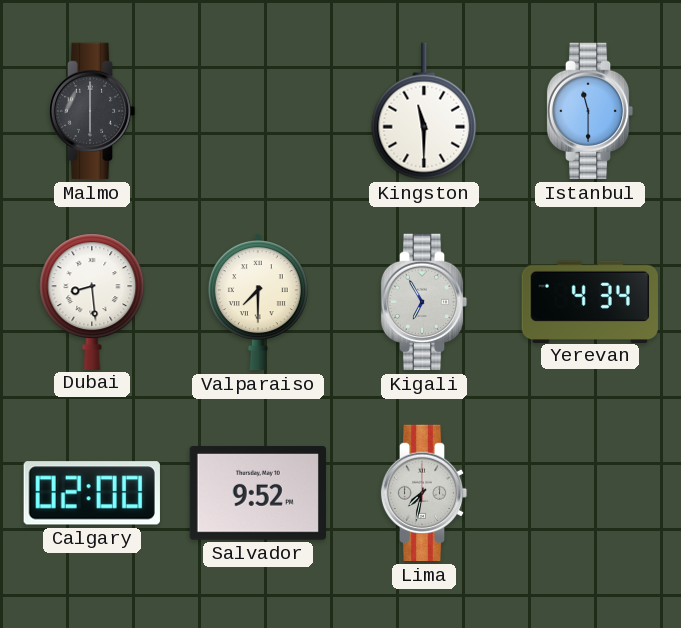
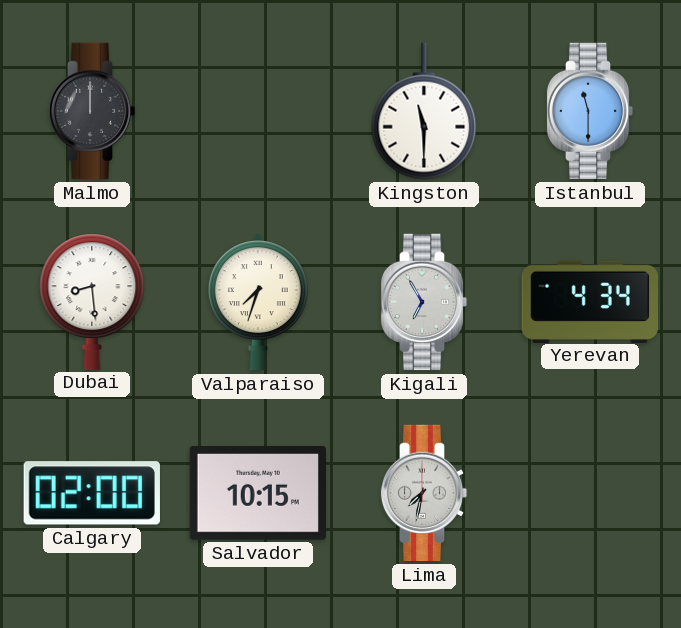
Malmo: 6:00 -> 12:00 (92, 111)
Valparaiso: 7:30 -> 7:33 (258, 302)
Salvador: 9:52 -> 10:15 (257, 494)
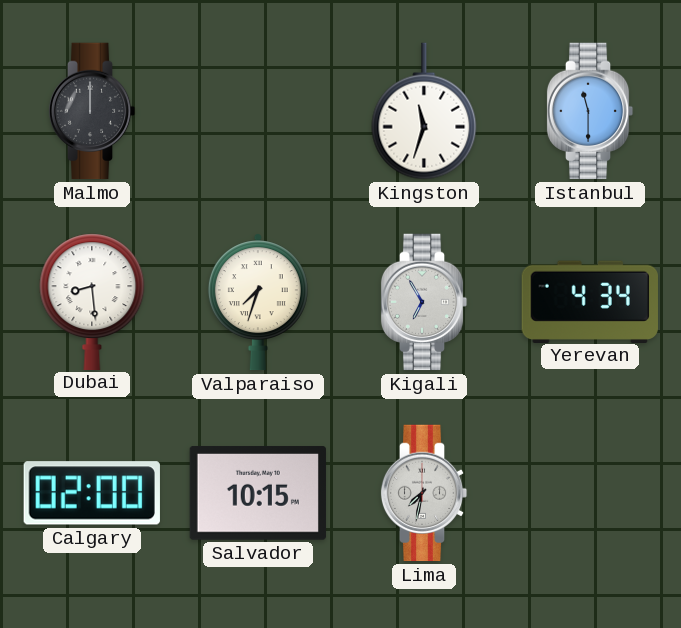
Kingston: 11:30 -> 11:33 (424, 111)
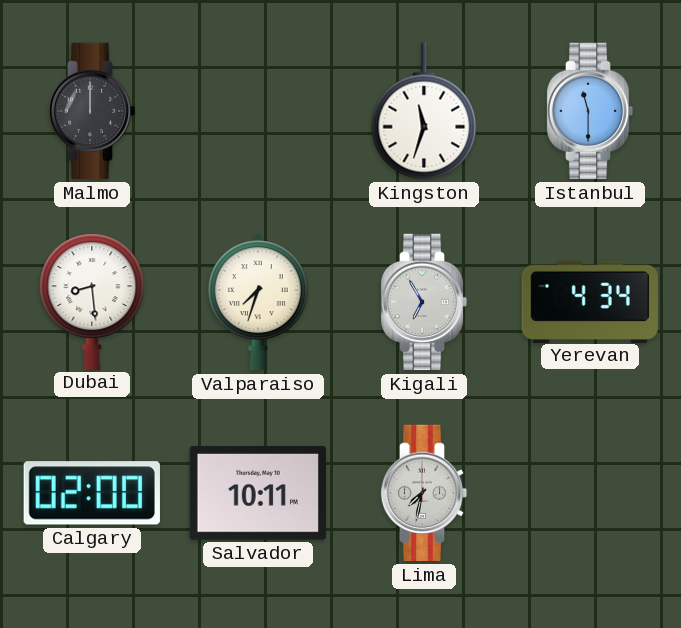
Salvador: 10:15 -> 10:11 (257, 494)
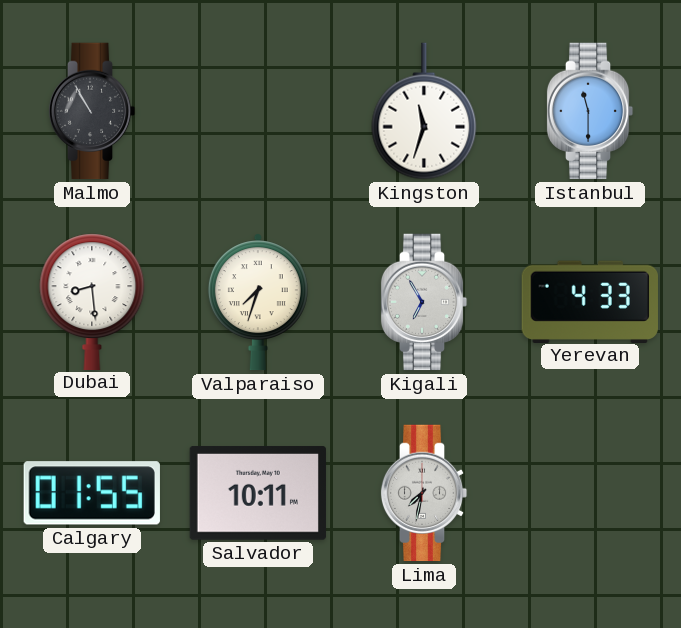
Malmo: 12:00 -> 10:55 (92, 111)
Yerevan: 4:34 -> 4:33 (590, 301)
Calgary: 02:00 -> 01:55 (92, 493)
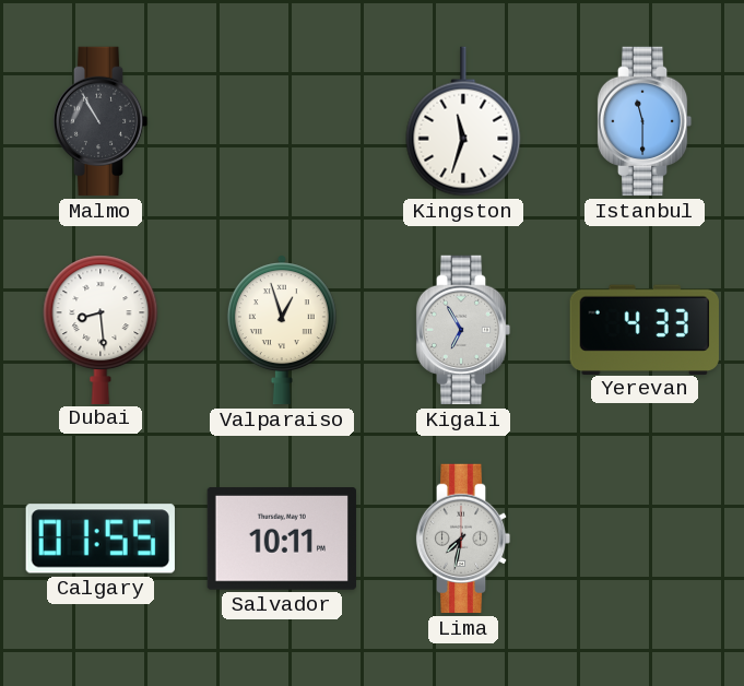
Valparaiso: 7:33 -> 12:57 (282, 330)
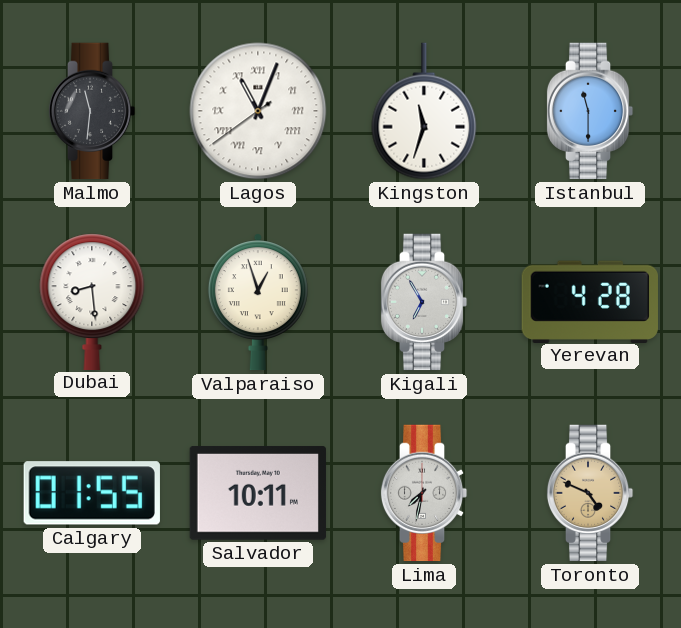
Malmo: 10:55 -> 11:31 (92, 111)
Lagos: none -> 11:03 (258, 111)
Yerevan: 4:33 -> 4:28 (590, 301)
Toronto: none -> 4:49 (590, 493)
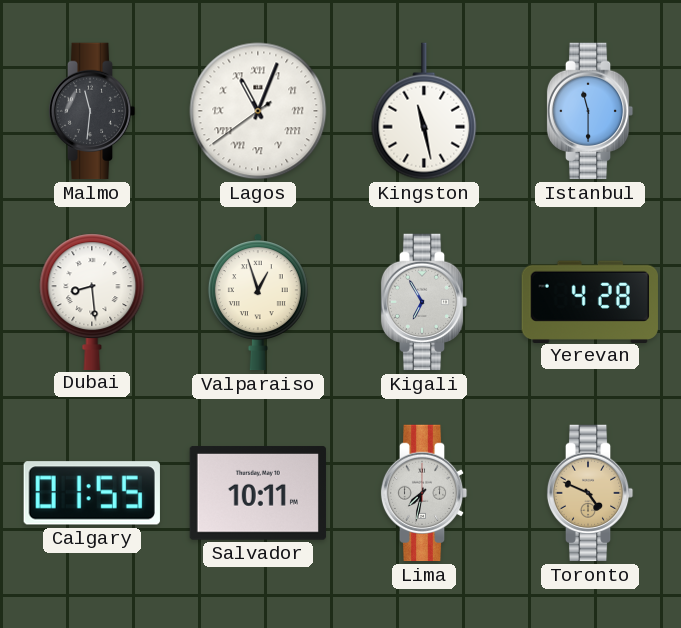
Kingston: 11:33 -> 11:28 (424, 111)
